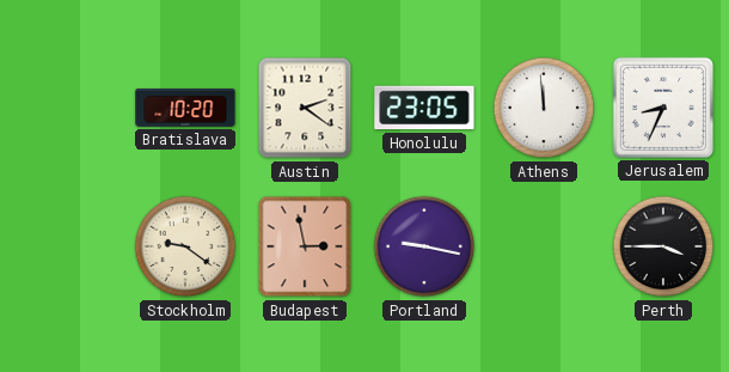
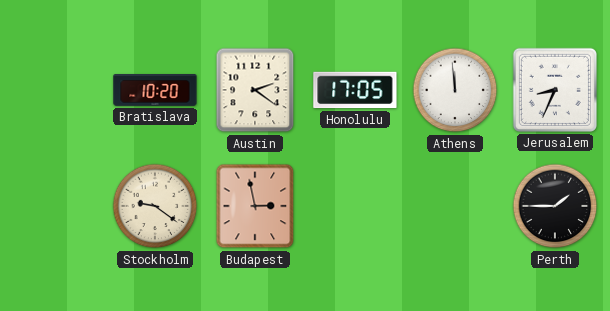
Honolulu: 23:05 -> 17:05 (355, 90)
Portland: 9:17 -> none (424, 246)
Perth: 3:45 -> 1:45 (555, 206)
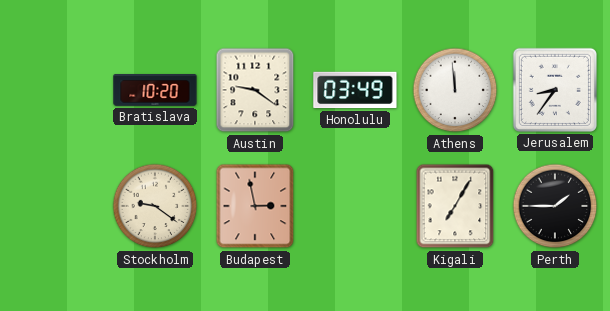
Austin: 2:21 -> 9:21 (255, 90)
Honolulu: 17:05 -> 03:49 (355, 90)
Jerusalem: 8:34 -> 8:36 (555, 90)
Kigali: none -> 7:05 (455, 206)
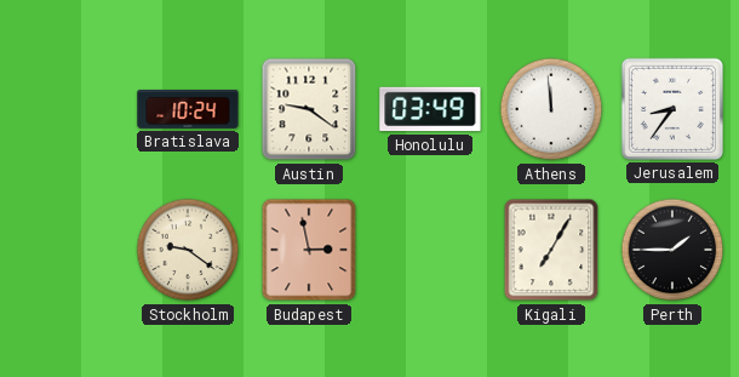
Bratislava: 10:20 -> 10:24 (188, 110)
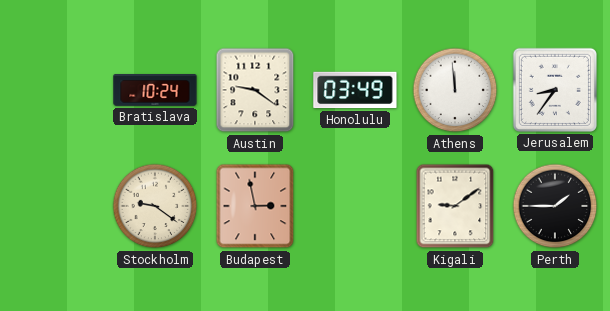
Kigali: 7:05 -> 9:09 (455, 206)
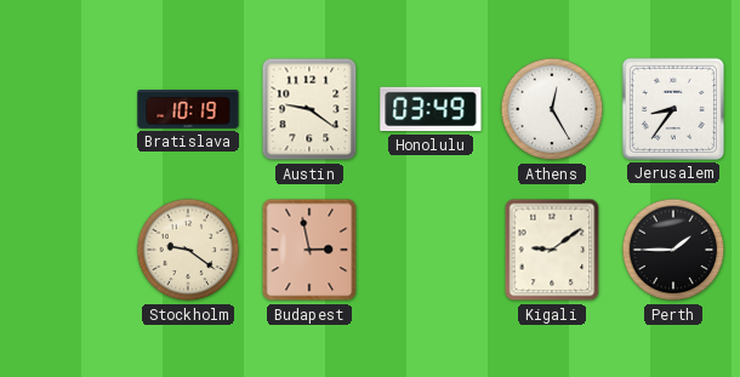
Bratislava: 10:24 -> 10:19 (188, 110)
Athens: 11:59 -> 12:25 (552, 109)
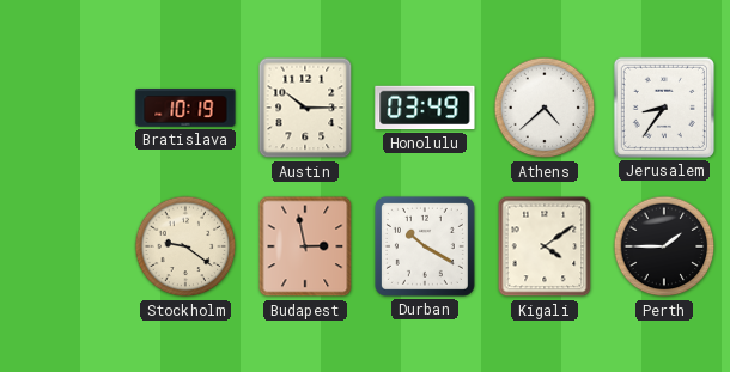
Austin: 9:21 -> 10:15 (305, 108)
Athens: 12:25 -> 4:38 (545, 108)
Durban: none -> 10:20 (425, 246)
Kigali: 9:09 -> 4:09 (545, 246)
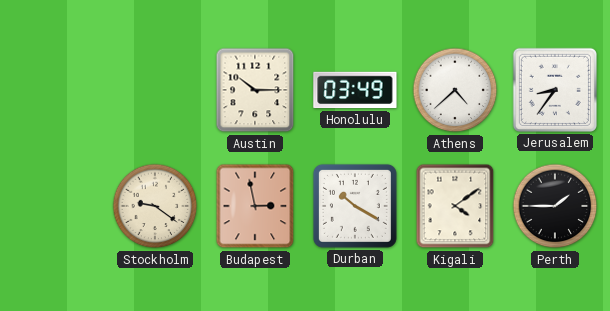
Bratislava: 10:19 -> none (185, 109)
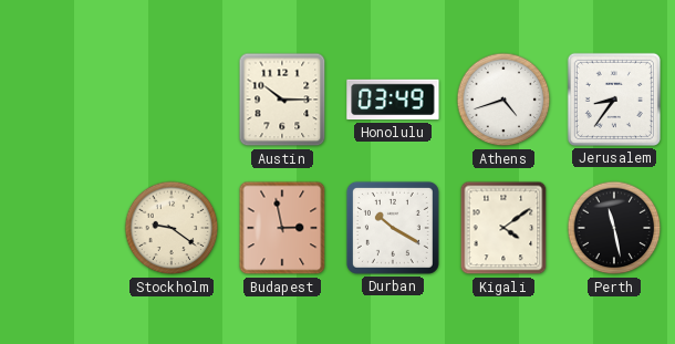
Athens: 4:38 -> 4:42 (503, 100)
Perth: 1:45 -> 11:28 (614, 228)
